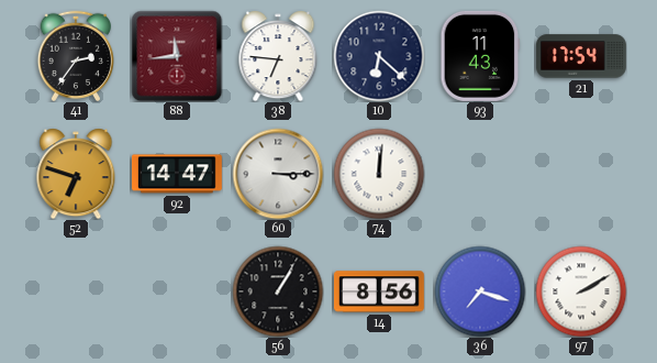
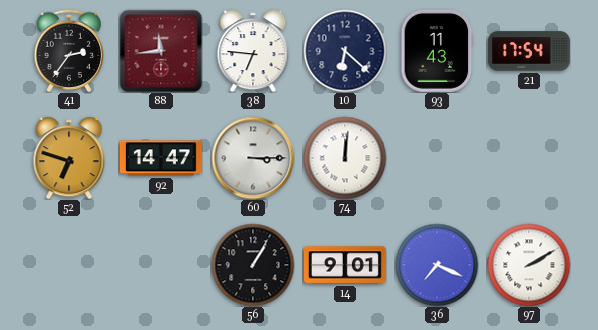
14: 8:56 -> 9:01 (345, 265)
36: 7:18 -> 7:19 (437, 265)
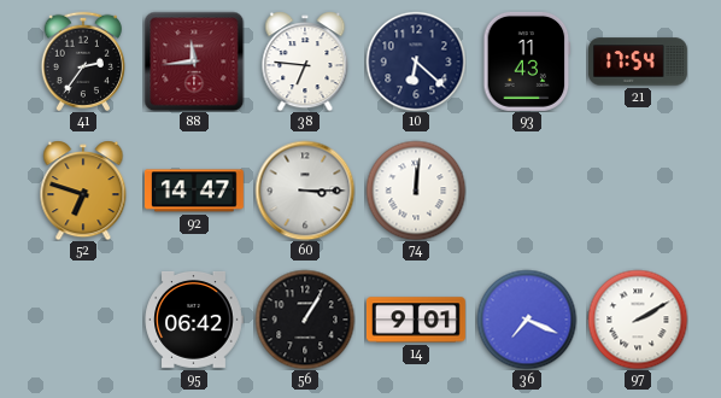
95: none -> 06:42 (194, 320)
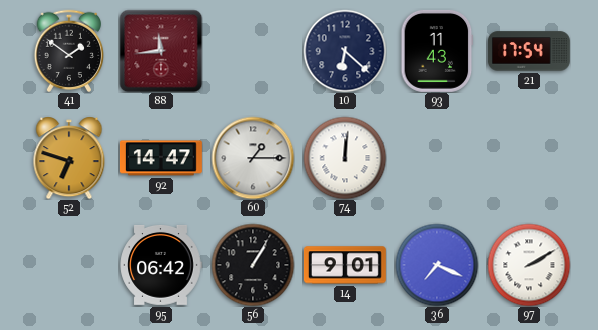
41: 2:36 -> 1:51 (68, 51)
38: 6:46 -> none (305, 62)
60: 3:15 -> 1:15 (253, 158)
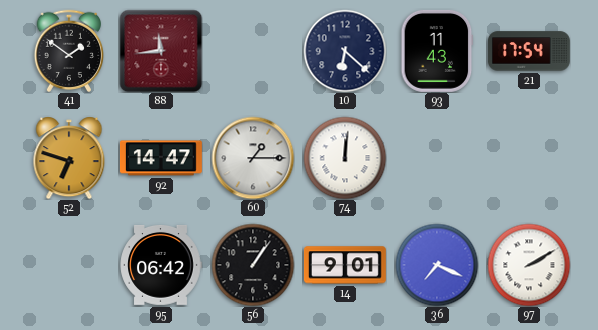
56: 1:05 -> 1:06 (253, 265)
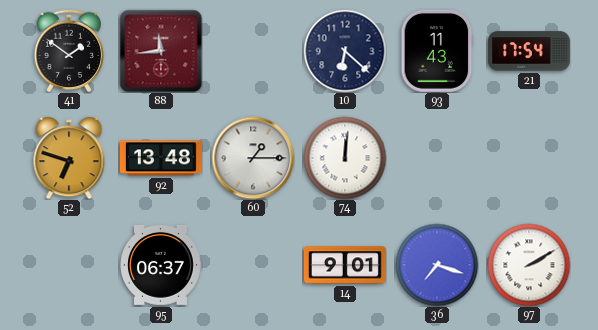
92: 14:47 -> 13:48 (161, 158)
95: 06:42 -> 06:37 (161, 265)
56: 1:06 -> none (253, 265)
36: 7:19 -> 7:18 (437, 265)
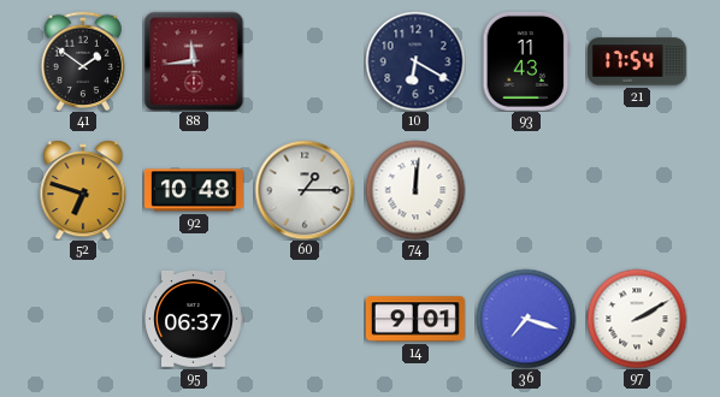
10: 6:22 -> 6:20 (415, 61)
92: 13:48 -> 10:48 (194, 190)
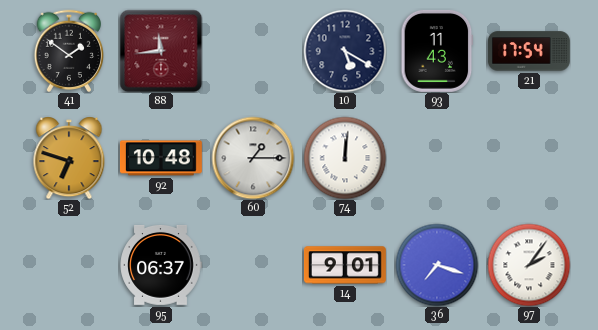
10: 6:20 -> 5:20 (345, 51)
97: 2:10 -> 2:06 (529, 265)
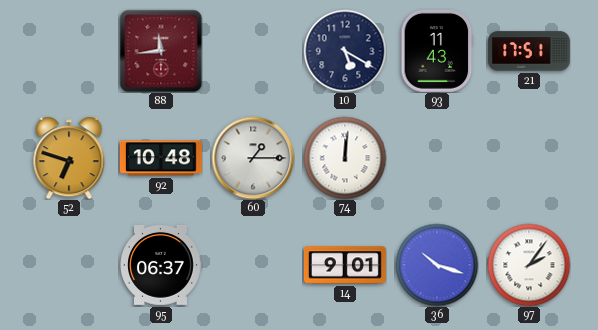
41: 1:51 -> none (68, 51)
21: 17:54 -> 17:51 (529, 51)
36: 7:18 -> 10:18 (437, 265)
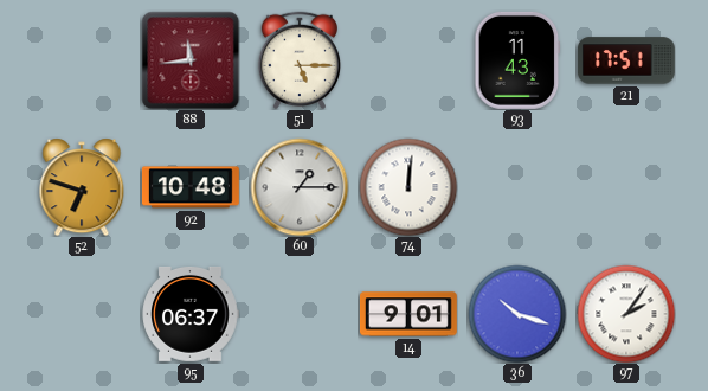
51: none -> 5:15 (298, 60)
10: 5:20 -> none (345, 51)
